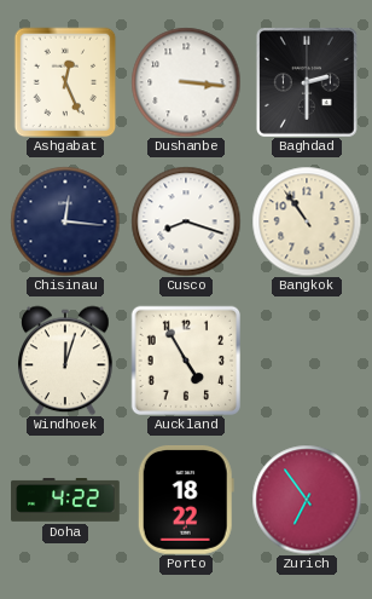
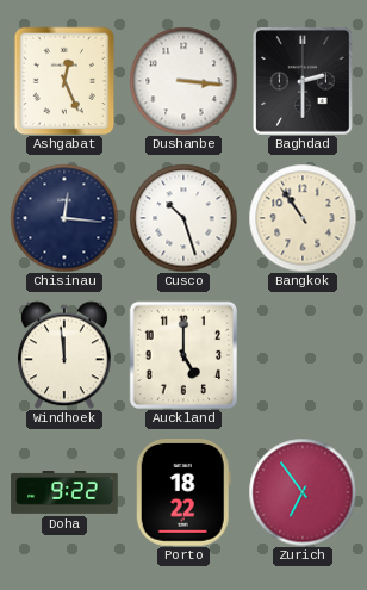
Cusco: 8:18 -> 10:27 (183, 218)
Windhoek: 12:03 -> 11:59 (64, 355)
Auckland: 4:55 -> 5:00 (182, 354)
Doha: 4:22 -> 9:22 (64, 493)
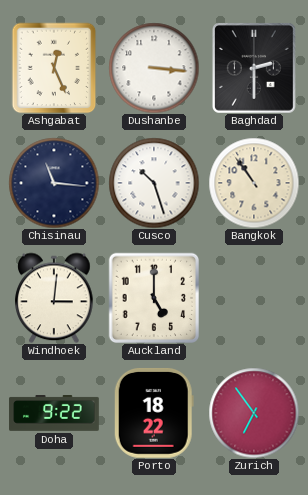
Chisinau: 12:16 -> 11:16 (54, 183)
Windhoek: 11:59 -> 3:01 (54, 298)
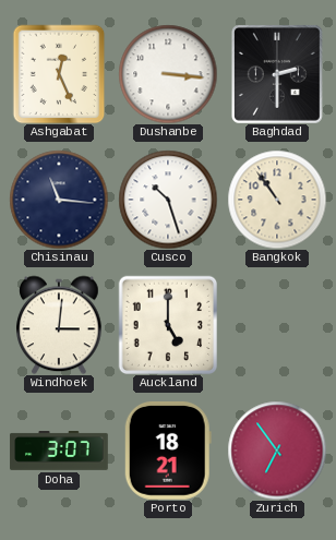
Doha: 9:22 -> 3:07 (59, 452)
Porto: 18:22 -> 18:21 (168, 451)
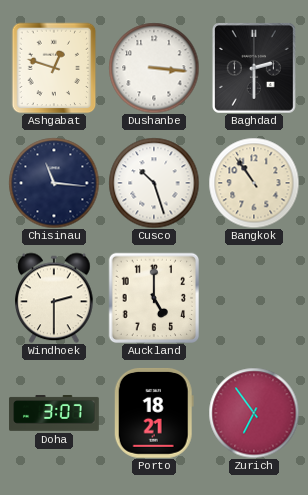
Ashgabat: 12:26 -> 12:48 (54, 68)
Windhoek: 3:01 -> 2:30 (54, 298)
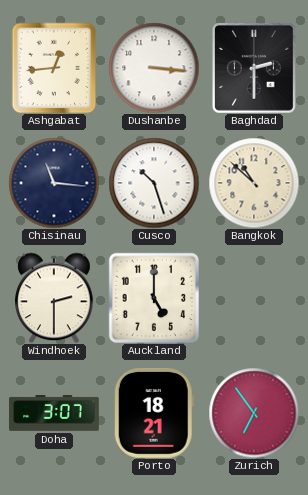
Ashgabat: 12:48 -> 12:44 (54, 68)
Bangkok: 10:54 -> 10:52 (254, 183)
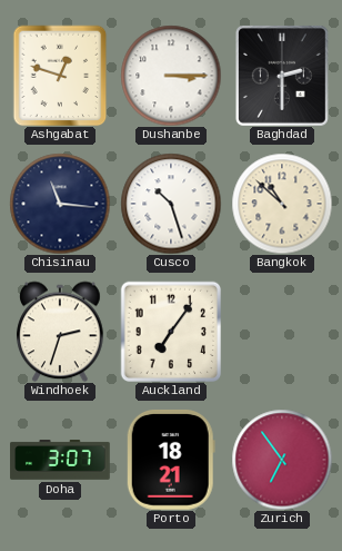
Ashgabat: 12:44 -> 12:48 (60, 76)
Dushanbe: 3:16 -> 3:15 (171, 76)
Windhoek: 2:30 -> 2:33 (60, 332)
Auckland: 5:00 -> 7:06 (170, 331)
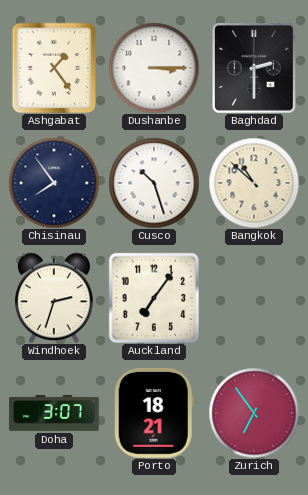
Ashgabat: 12:48 -> 1:24 (54, 68)
Chisinau: 11:16 -> 7:54 (54, 183)
